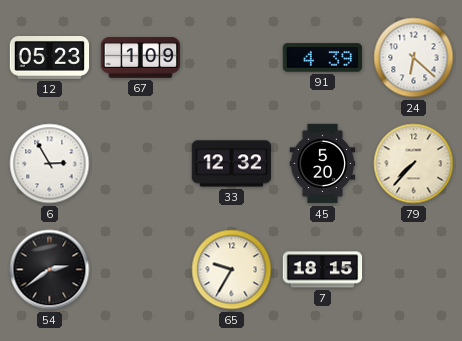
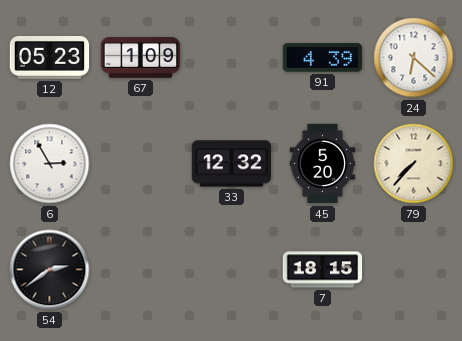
65: 9:35 -> none (232, 270)
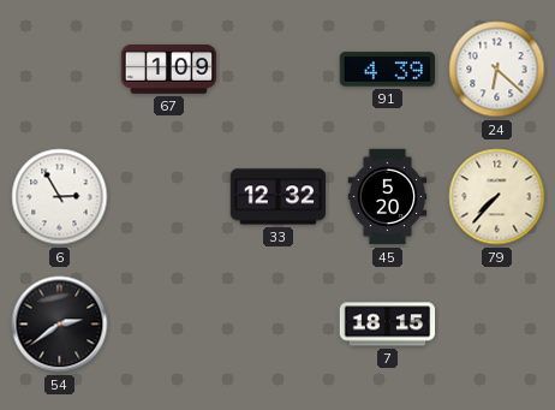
12: 05:23 -> none (50, 58)
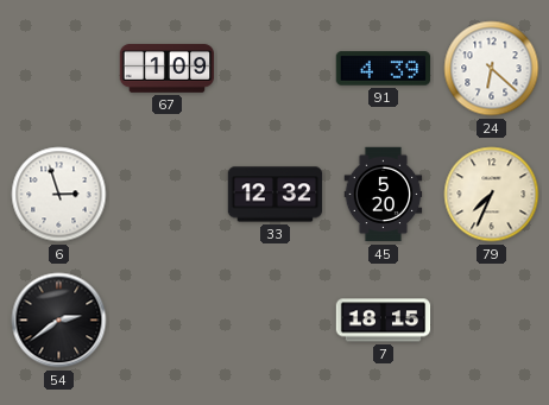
6: 2:55 -> 2:57 (59, 195)
79: 7:37 -> 7:34 (492, 195)
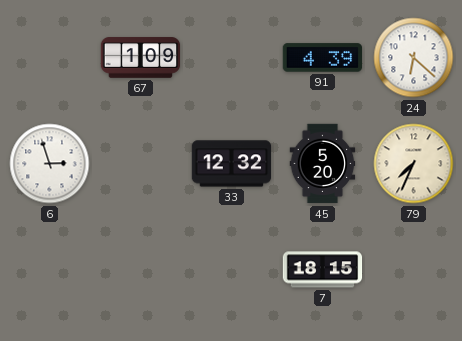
54: 2:39 -> none (59, 321)
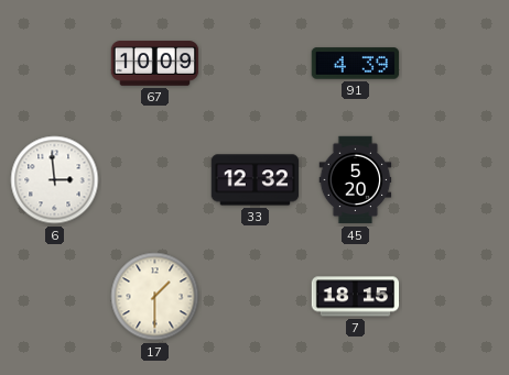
67: 1:09 -> 10:09 (155, 64)
24: 6:22 -> none (414, 58)
6: 2:57 -> 2:59 (55, 180)
79: 7:34 -> none (414, 164)
17: none -> 1:30 (155, 297)
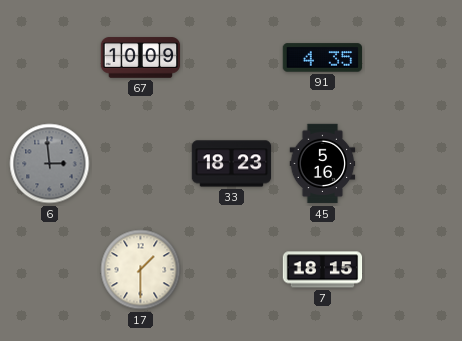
91: 4:39 -> 4:35 (323, 58)
6 dial: white -> grey (50, 164)
33: 12:32 -> 18:23 (232, 164)
45: 5:20 -> 5:16 (323, 164)
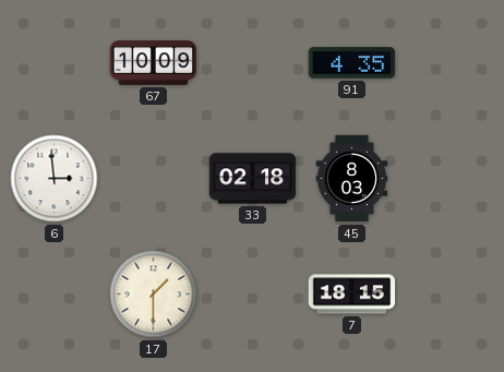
6 dial: grey -> white (55, 179)
33: 18:23 -> 02:18 (253, 179)
45: 5:16 -> 8:03 (352, 179)
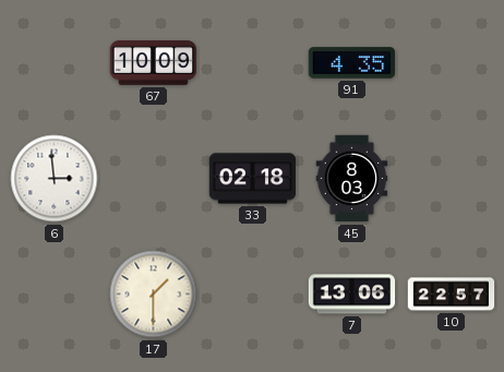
7: 18:15 -> 13:06 (352, 295)
10: none -> 22:57 (452, 295)
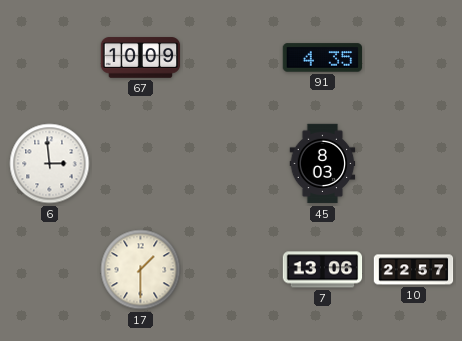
33: 02:18 -> none (253, 179)
